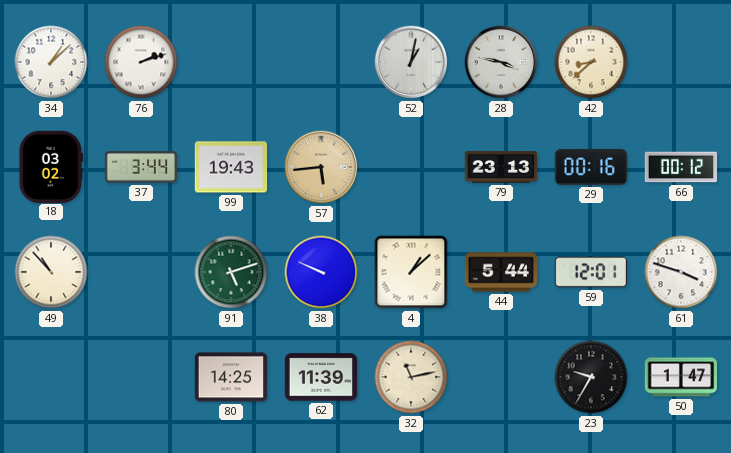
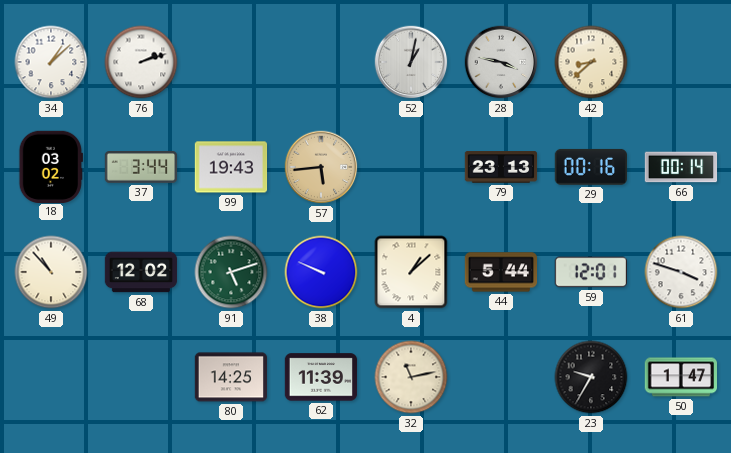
66: 00:12 -> 00:14 (681, 167)
68: none -> 12:02 (141, 272)
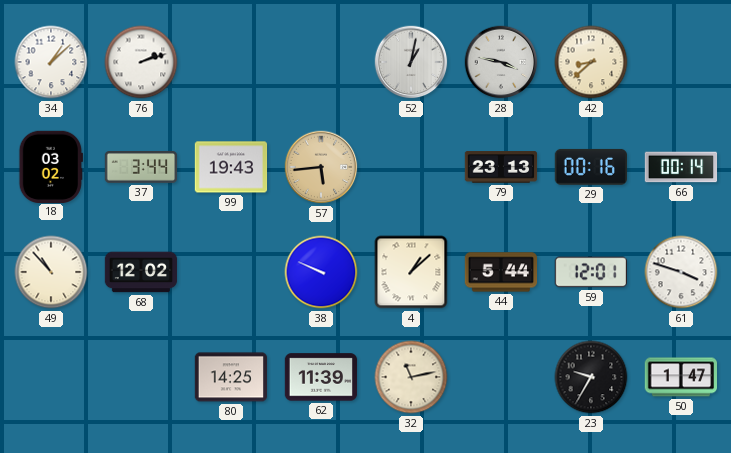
91: 5:12 -> none (231, 272)
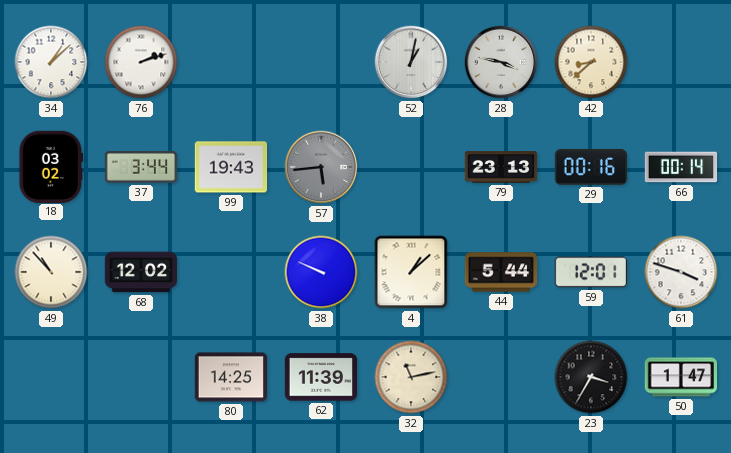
57 dial: champagne -> grey (321, 167)
23: 9:35 -> 3:35 (591, 377)
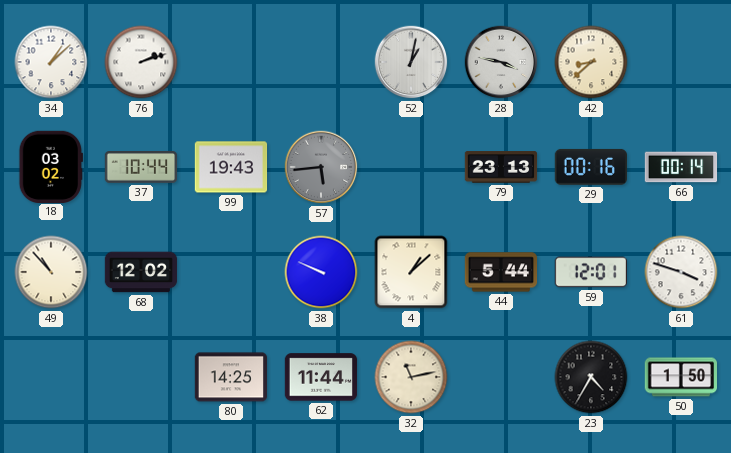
37: 3:44 -> 10:44 (141, 167)
62: 11:39 -> 11:44 (321, 377)
23: 3:35 -> 4:35 (591, 377)
50: 1:47 -> 1:50 (681, 377)
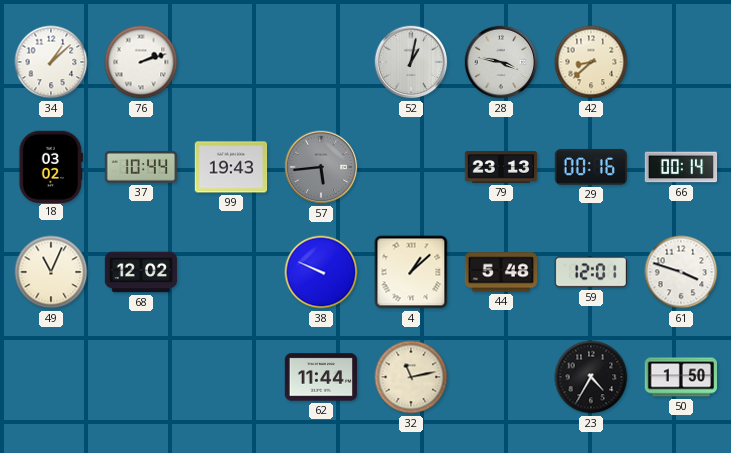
49: 10:53 -> 11:04 (51, 272)
44: 5:44 -> 5:48 (501, 272)
80: 14:25 -> none (231, 377)
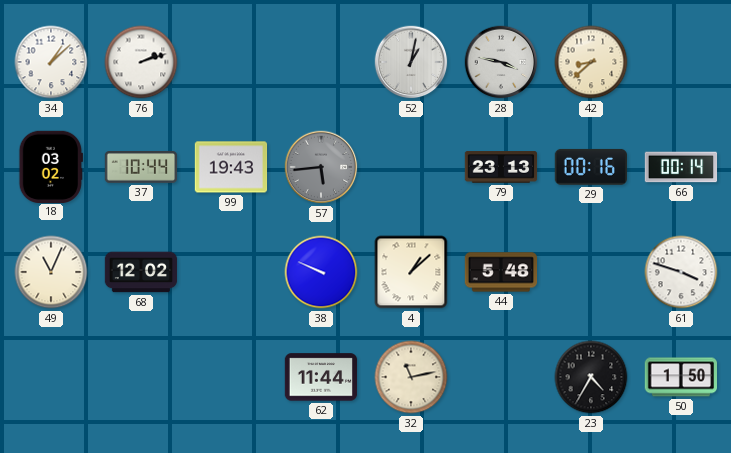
59: 12:01 -> none (590, 272)
